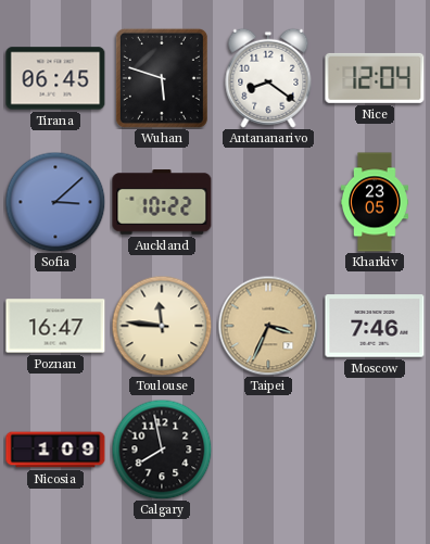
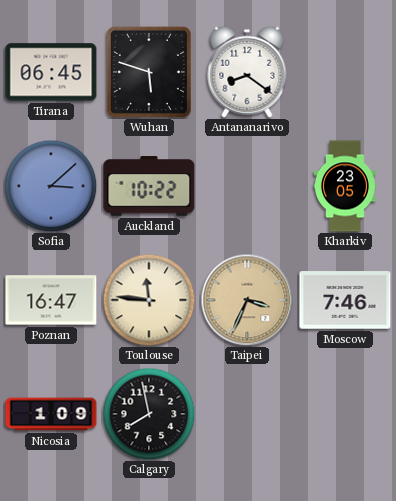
Nice: 12:04 -> none (375, 78)
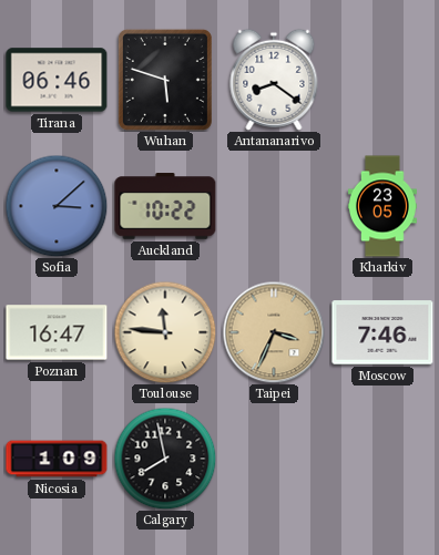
Tirana: 06:45 -> 06:46 (57, 80)
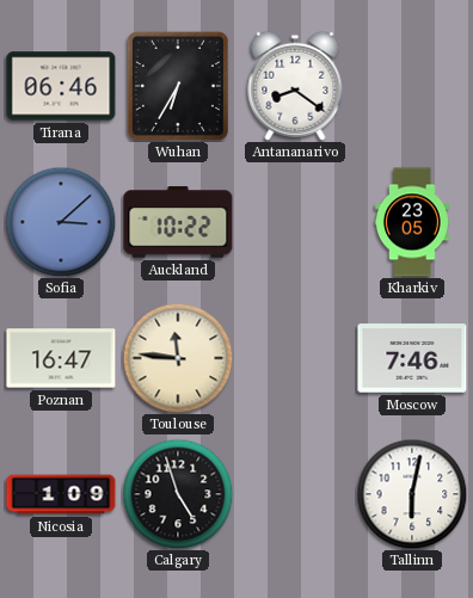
Wuhan: 5:48 -> 6:35 (178, 86)
Taipei: 3:34 -> none (274, 332)
Calgary: 7:58 -> 4:57 (178, 494)
Tallinn: none -> 6:02 (412, 494)
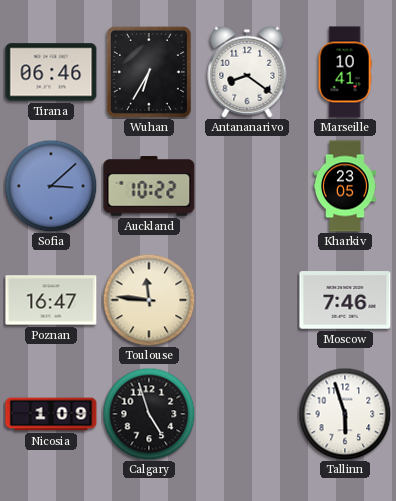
Marseille: none -> 10:41 (345, 72)
Tallinn: 6:02 -> 5:57 (345, 414)
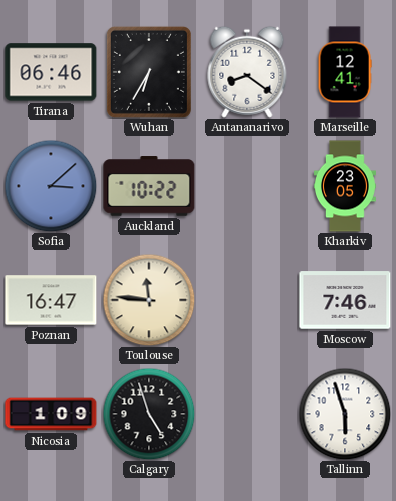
Marseille: 10:41 -> 12:41 (345, 72)
